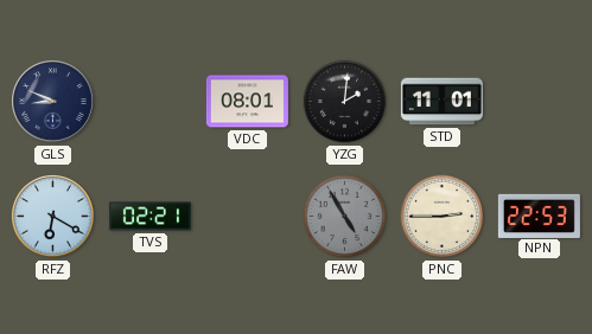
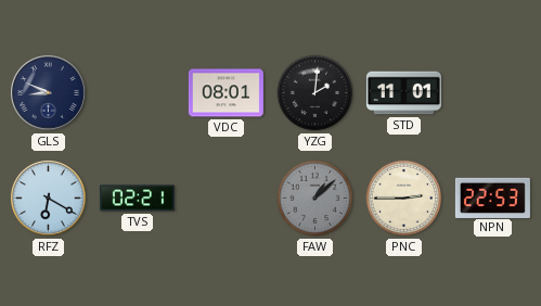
FAW: 4:55 -> 1:08 (315, 199)
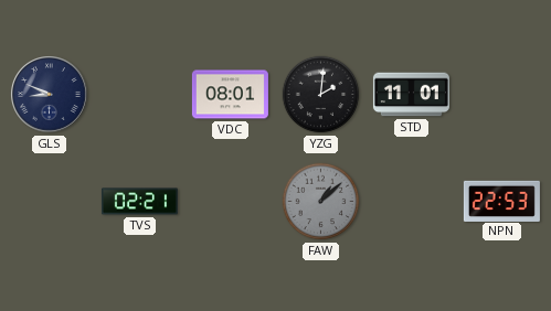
RFZ: 6:20 -> none (49, 199)
PNC: 2:45 -> none (404, 199)
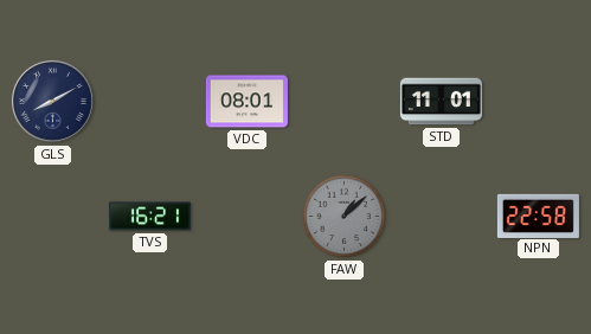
GLS: 8:49 -> 8:10 (53, 102)
YZG: 2:01 -> none (321, 95)
TVS: 02:21 -> 16:21 (149, 217)
NPN: 22:53 -> 22:58 (538, 216)
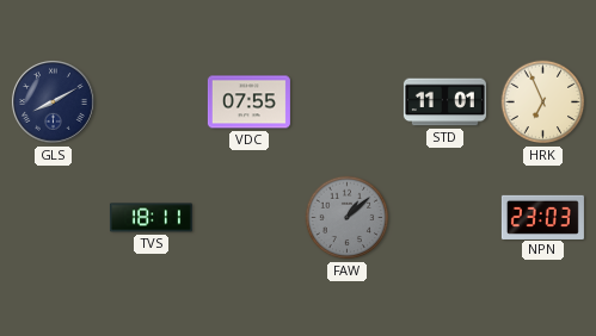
VDC: 08:01 -> 07:55 (248, 102)
HRK: none -> 6:56 (543, 102)
TVS: 16:21 -> 18:11 (150, 218)
NPN: 22:58 -> 23:03 (542, 217)
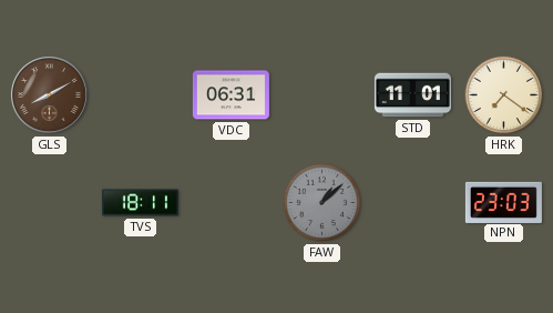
GLS dial: navy -> brown (50, 95)
VDC: 07:55 -> 06:31 (231, 95)
HRK: 6:56 -> 7:21 (504, 95)
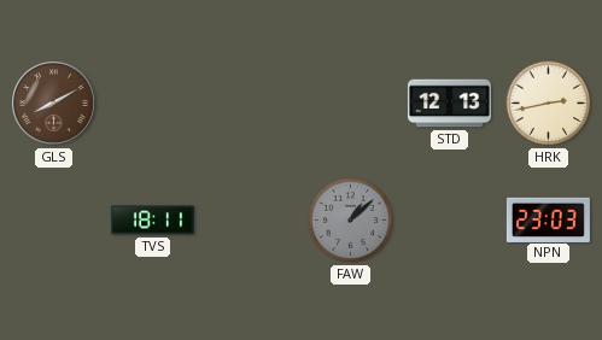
VDC: 06:31 -> none (231, 95)
STD: 11:01 -> 12:13 (449, 104)
HRK: 7:21 -> 2:43 (549, 104)
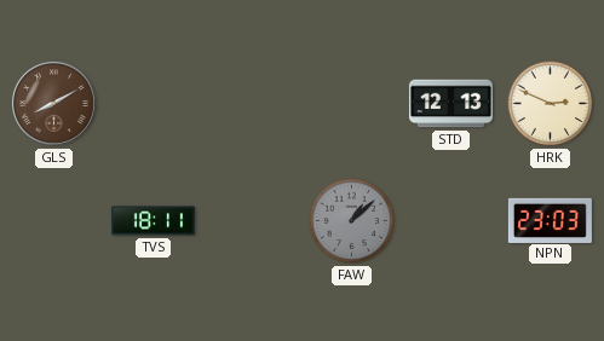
HRK: 2:43 -> 2:49 (551, 104)
